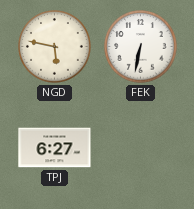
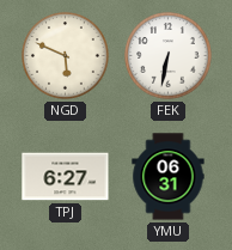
NGD: 5:47 -> 5:49 (66, 56)
YMU: none -> 06:31 (169, 177)
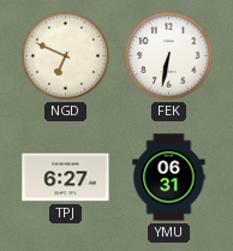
NGD: 5:49 -> 6:49 (66, 56)
